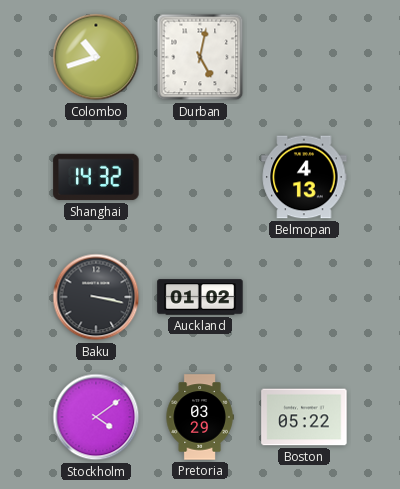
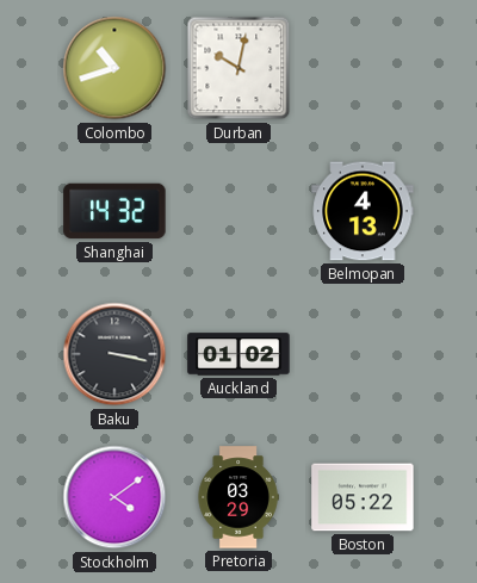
Durban: 5:02 -> 10:02 (238, 68)
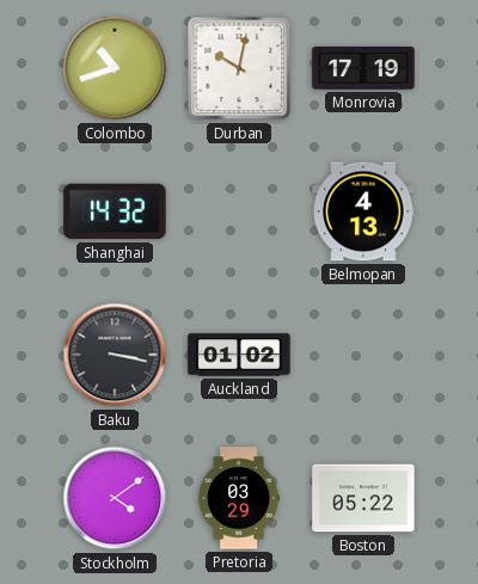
Monrovia: none -> 17:19 (363, 68)
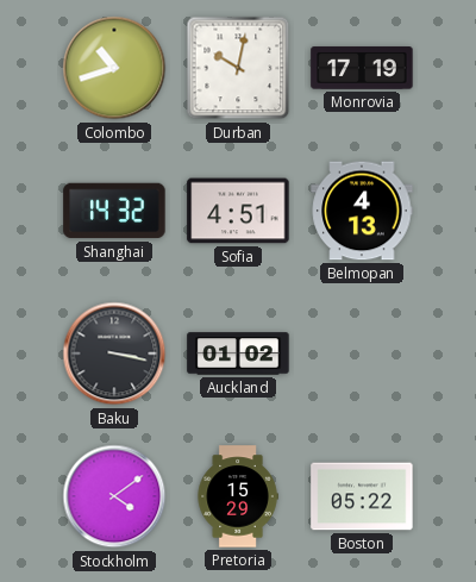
Sofia: none -> 4:51 (238, 211)
Pretoria: 03:29 -> 15:29 (238, 496)
